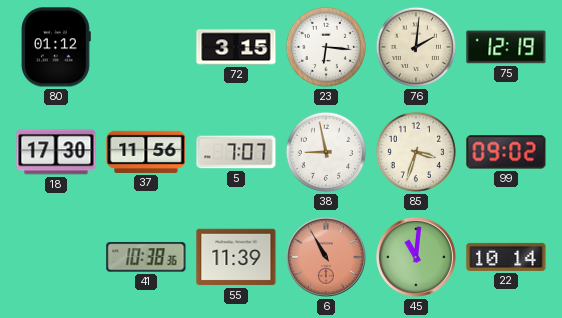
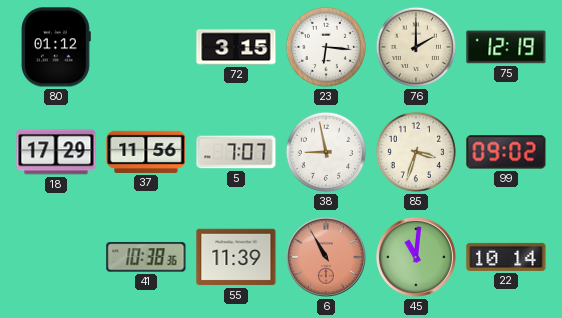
76: 2:01 -> 2:00 (416, 47)
18: 17:30 -> 17:29 (56, 152)
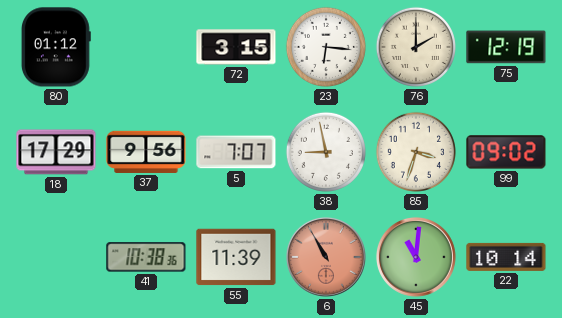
37: 11:56 -> 9:56 (146, 152)
